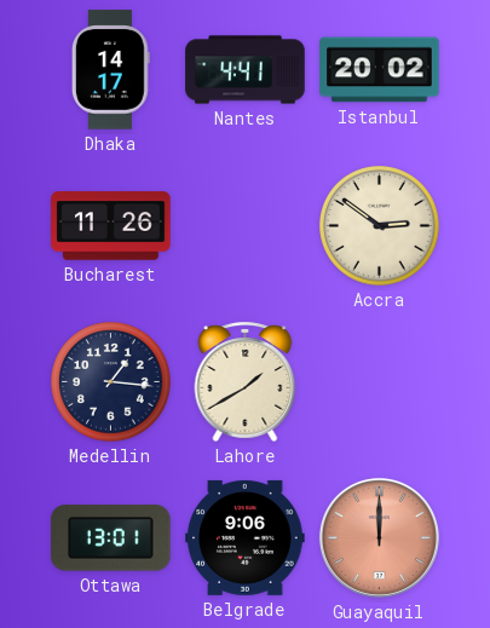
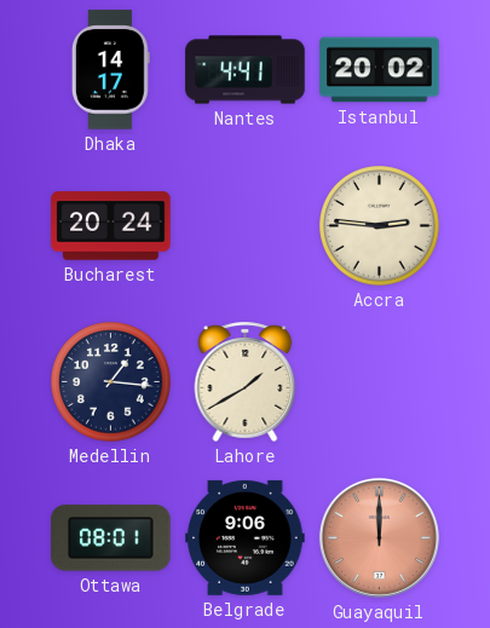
Bucharest: 11:26 -> 20:24 (111, 226)
Accra: 2:51 -> 2:46 (380, 226)
Ottawa: 13:01 -> 08:01 (111, 538)
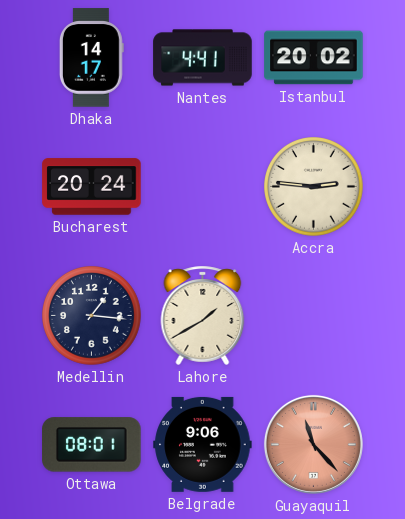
Guayaquil: 12:00 -> 11:23 (313, 444)
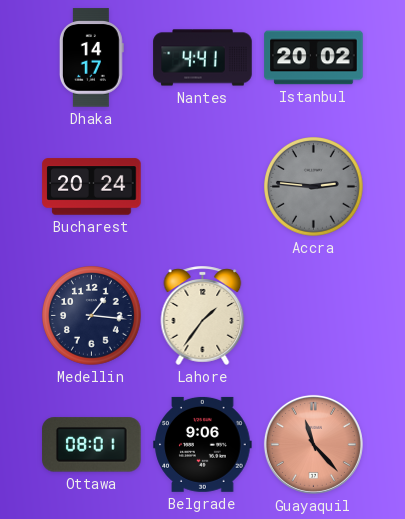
Accra dial: cream -> grey (314, 187)
Lahore: 1:40 -> 1:36 (203, 315)
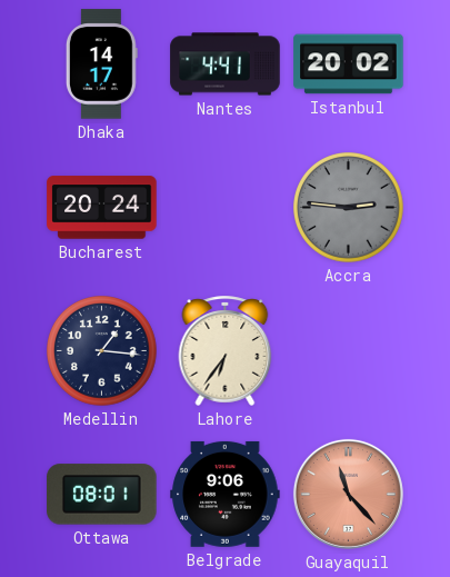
Lahore: 1:36 -> 6:36 (226, 350)
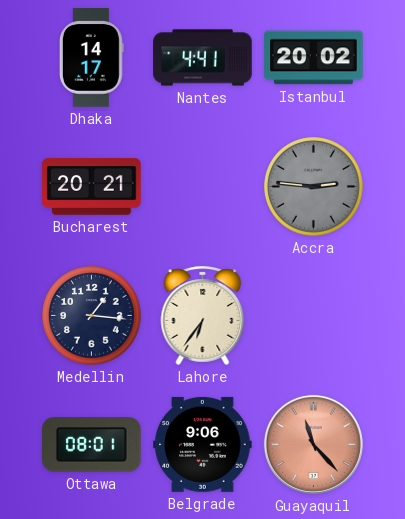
Bucharest: 20:24 -> 20:21 (92, 187)
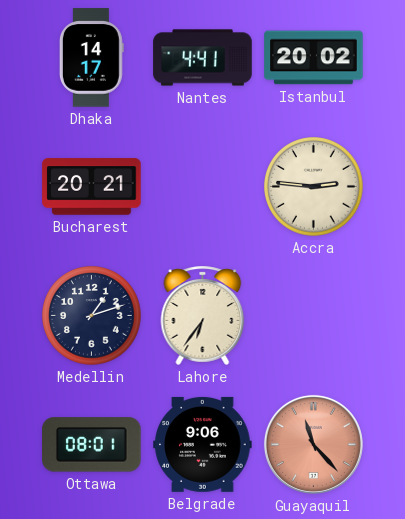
Accra dial: grey -> cream (314, 187)
Medellin: 1:16 -> 1:12 (92, 316)
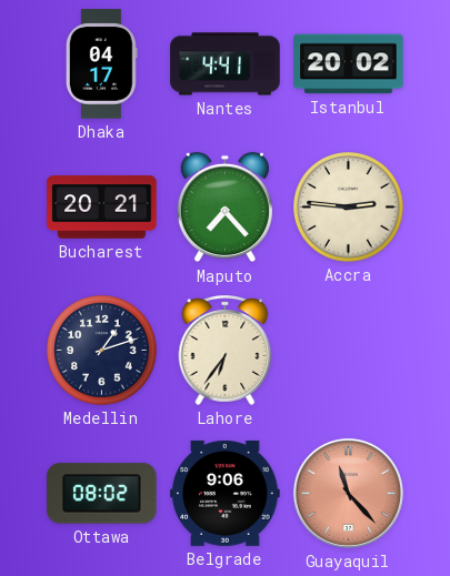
Dhaka: 14:17 -> 04:17 (101, 64)
Maputo: none -> 7:23 (224, 208)
Ottawa: 08:01 -> 08:02 (102, 494)
